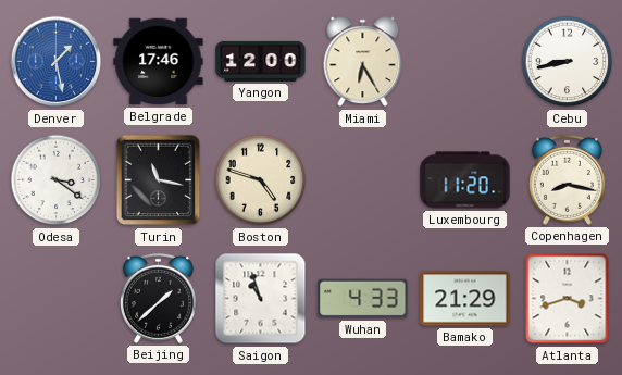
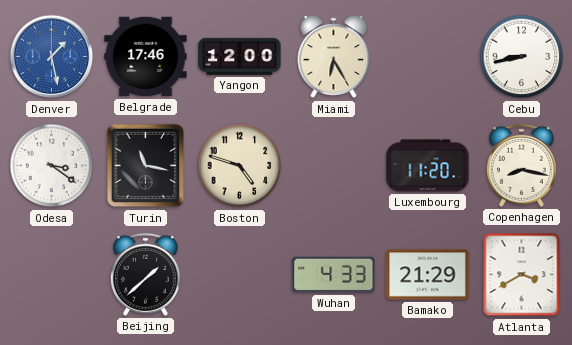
Saigon: 10:57 -> none (261, 299)
Atlanta: 3:42 -> 3:40 (522, 275)
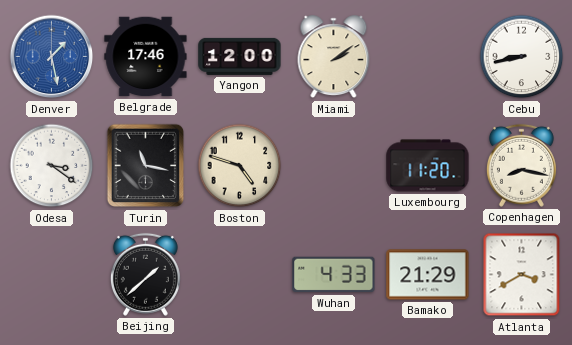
Miami: 6:25 -> 2:09 (334, 57)
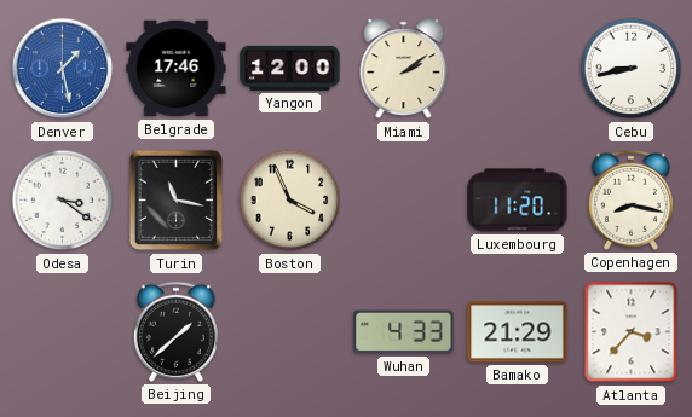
Boston: 4:48 -> 3:56 (290, 201)
Atlanta: 3:40 -> 3:37 (632, 332)
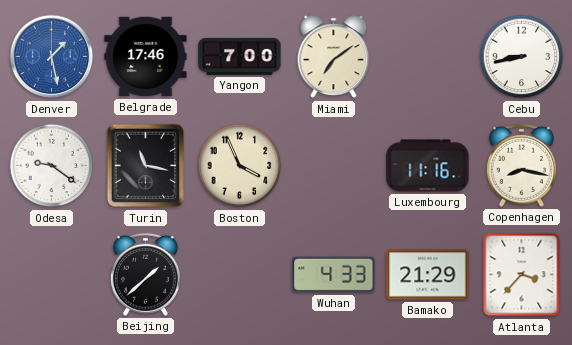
Yangon: 12:00 -> 7:00 (240, 56)
Miami: 2:09 -> 7:09 (334, 57)
Odesa: 3:21 -> 9:21 (52, 166)
Luxembourg: 11:20 -> 11:16 (428, 166)
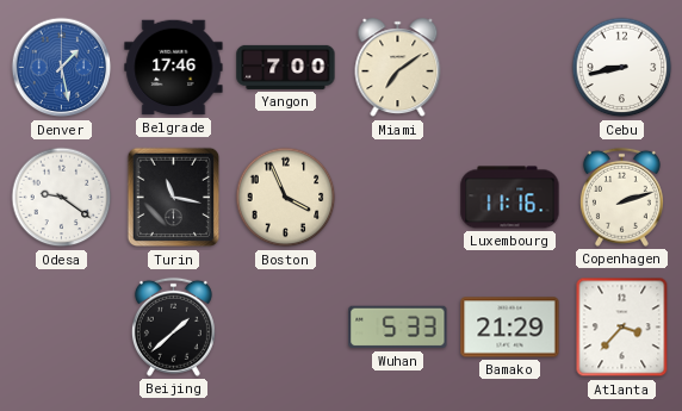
Copenhagen: 8:17 -> 2:12 (621, 197)
Wuhan: 4:33 -> 5:33 (398, 328)
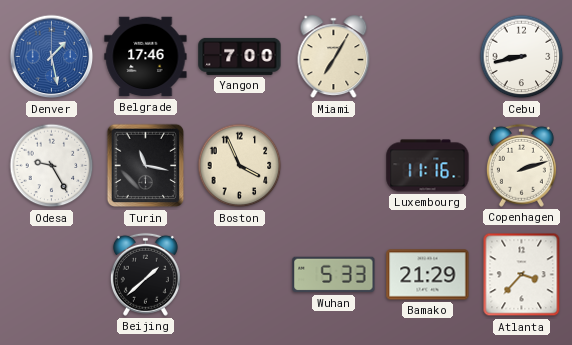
Miami: 7:09 -> 7:05 (334, 57)
Odesa: 9:21 -> 9:25 (52, 166)
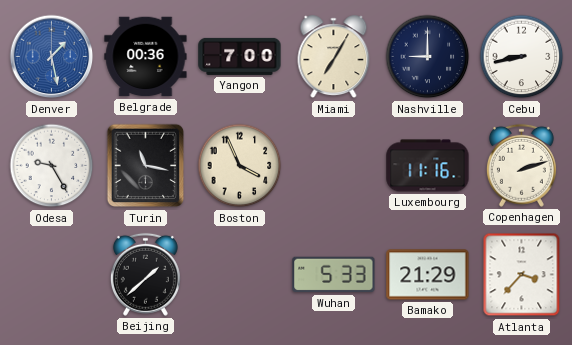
Belgrade: 17:46 -> 00:36 (146, 57)
Nashville: none -> 9:00 (428, 57)
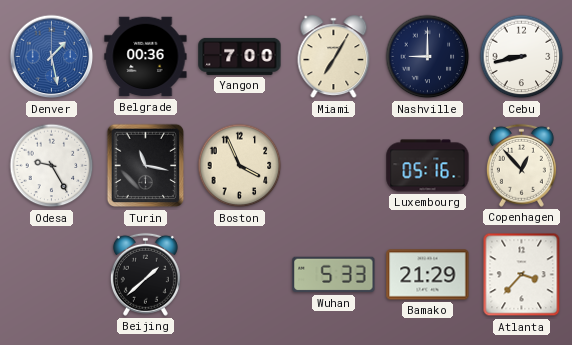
Luxembourg: 11:16 -> 05:16 (428, 166)
Copenhagen: 2:12 -> 12:53 (521, 165)
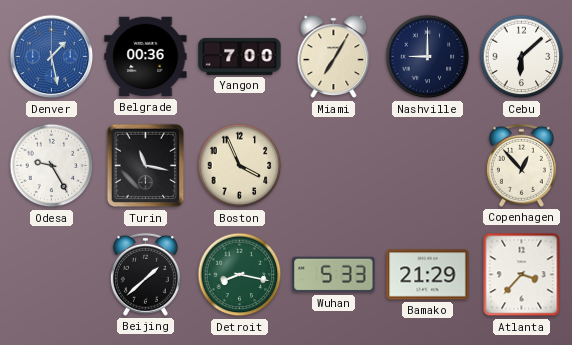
Cebu: 8:43 -> 6:08 (522, 57)
Luxembourg: 05:16 -> none (428, 166)
Detroit: none -> 8:17 (240, 275)
